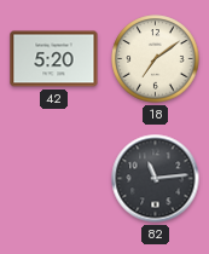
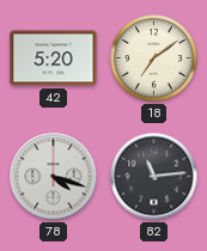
78: none -> 4:18 (54, 177)
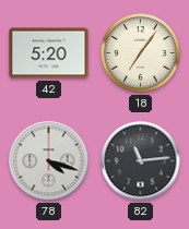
18: 7:09 -> 7:06 (141, 53)
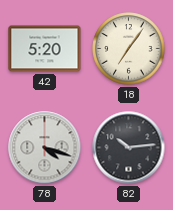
82: 11:14 -> 10:14 (129, 148)
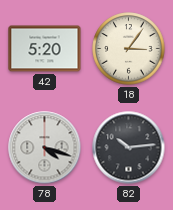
18: 7:06 -> 3:06 (129, 49)
